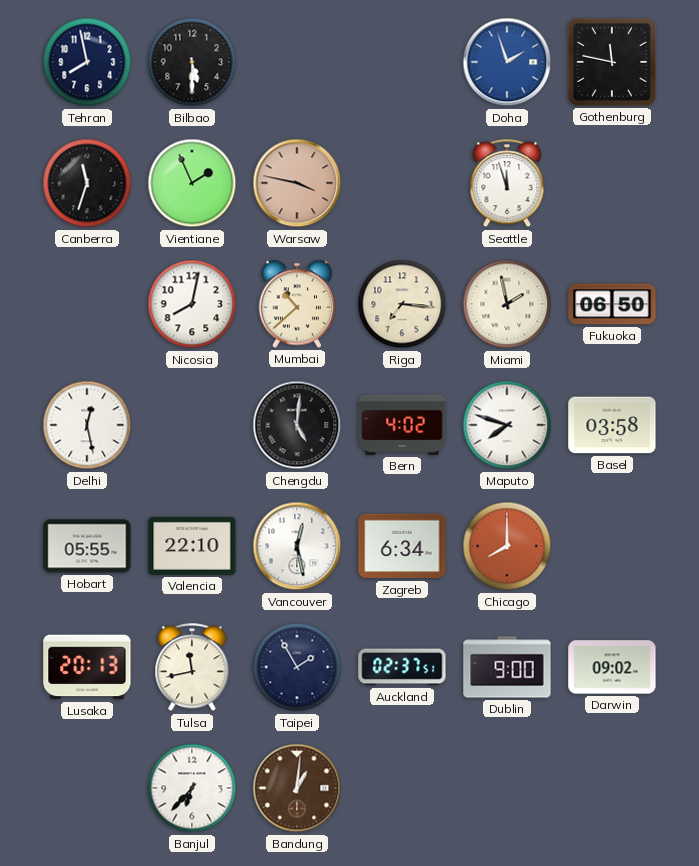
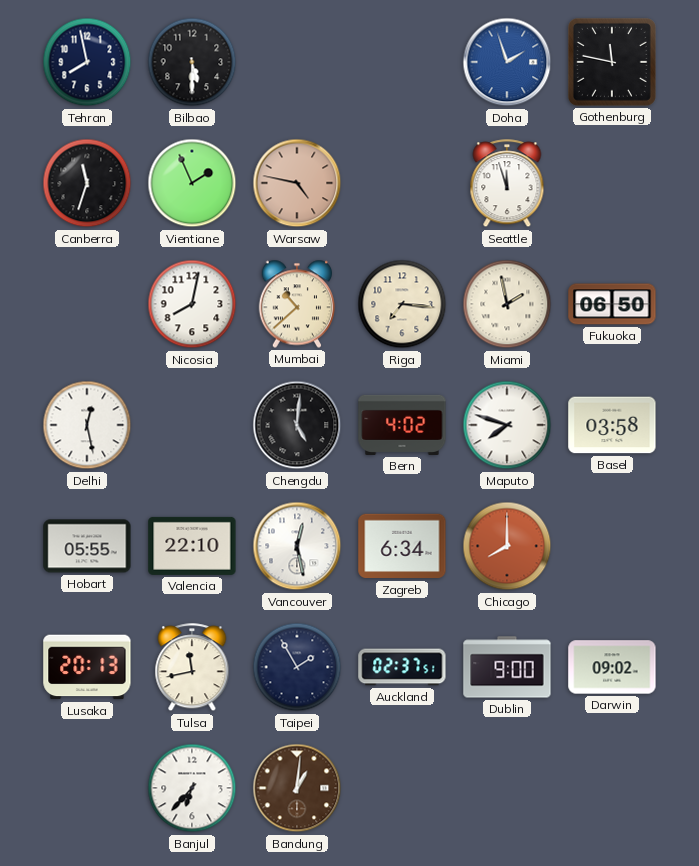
Warsaw: 3:47 -> 4:47 (297, 183)
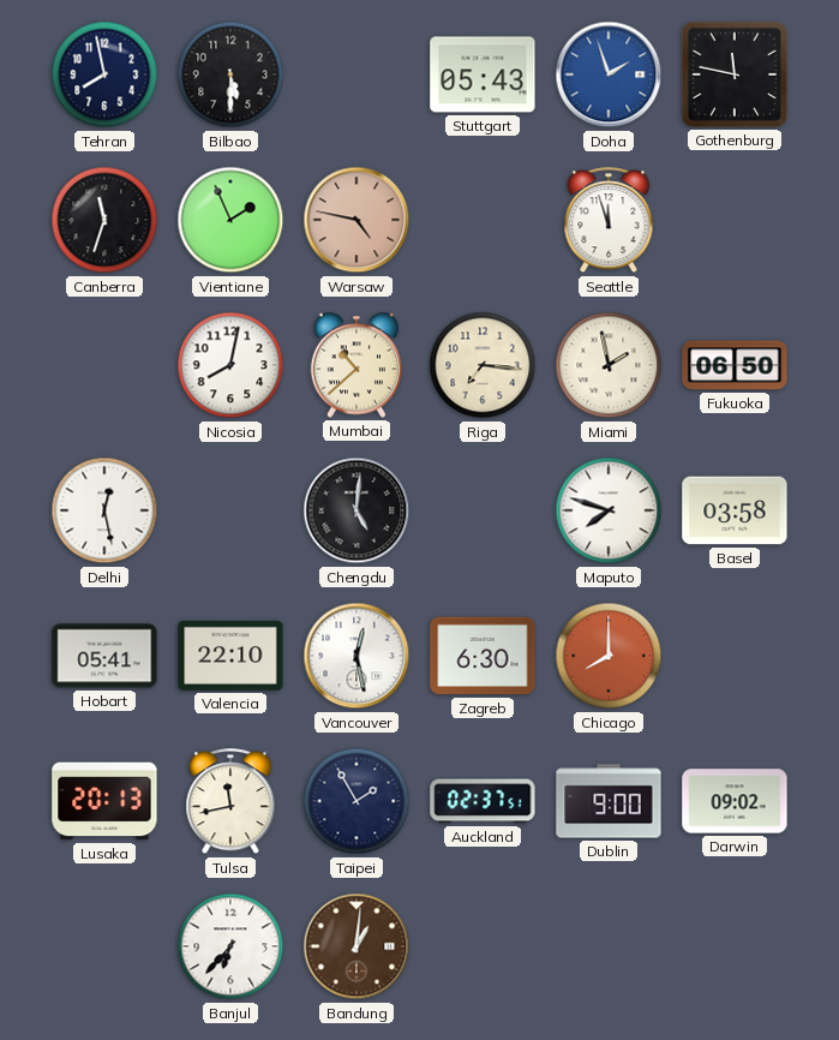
Stuttgart: none -> 05:43 (483, 74)
Bern: 4:02 -> none (402, 425)
Hobart: 05:55 -> 05:41 (104, 656)
Zagreb: 6:34 -> 6:30 (483, 656)
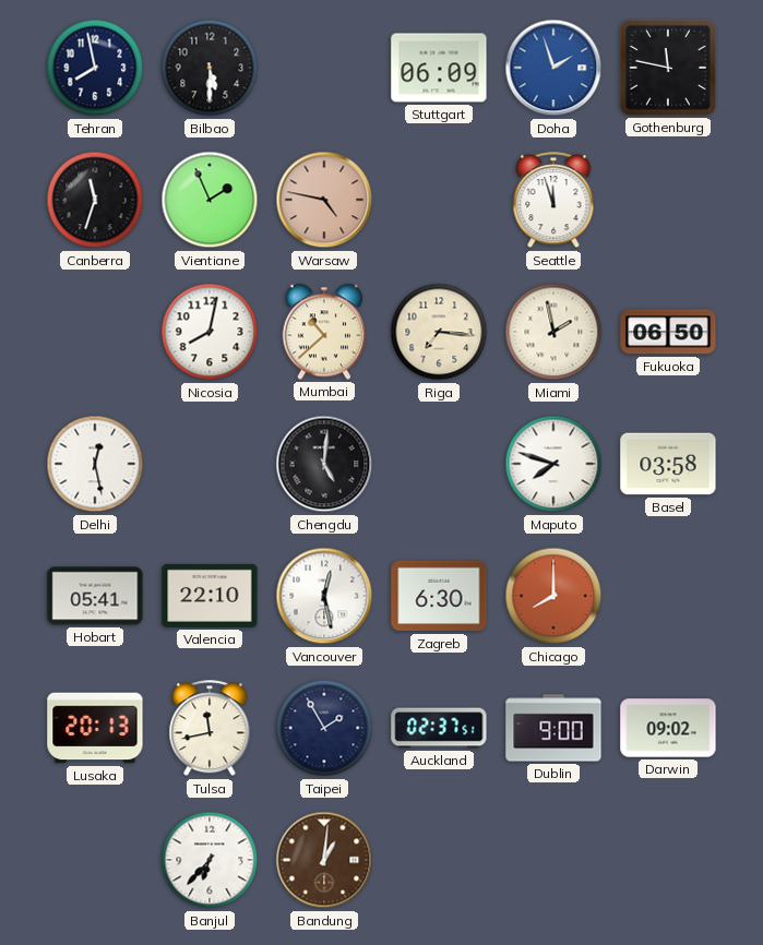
Stuttgart: 05:43 -> 06:09 (439, 68)
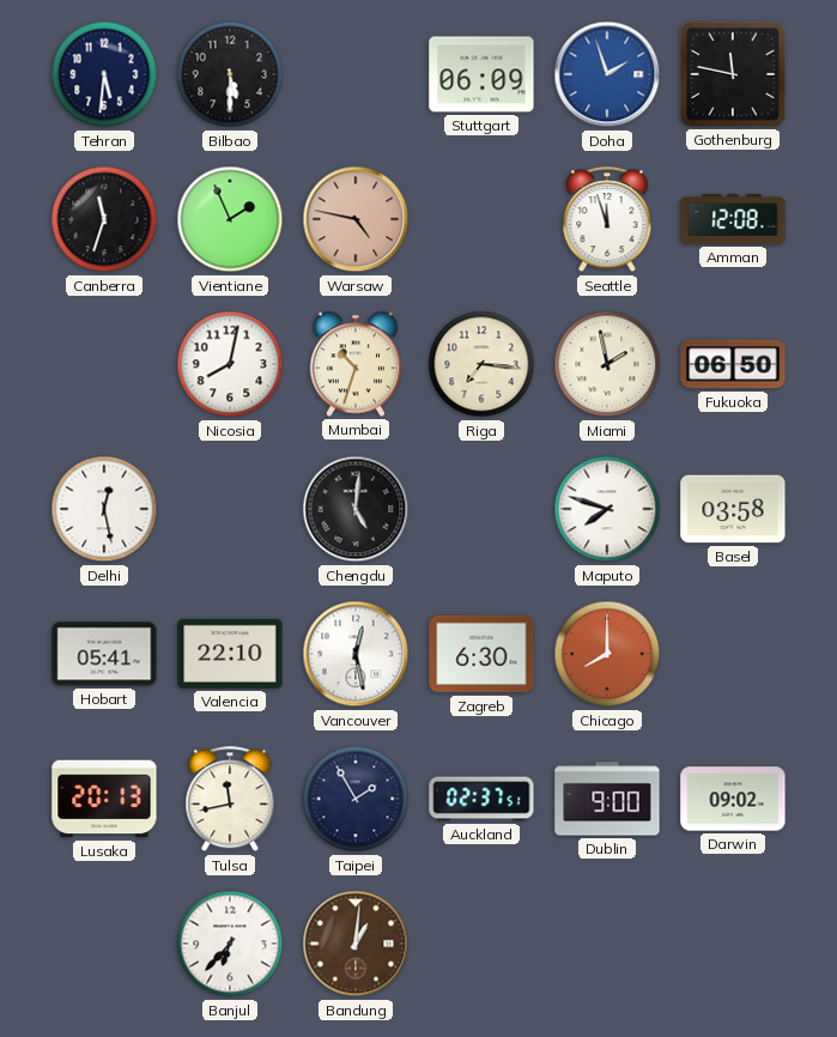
Tehran: 7:58 -> 5:31 (104, 74)
Amman: none -> 12:08 (733, 219)
Mumbai: 10:38 -> 10:33 (356, 364)
